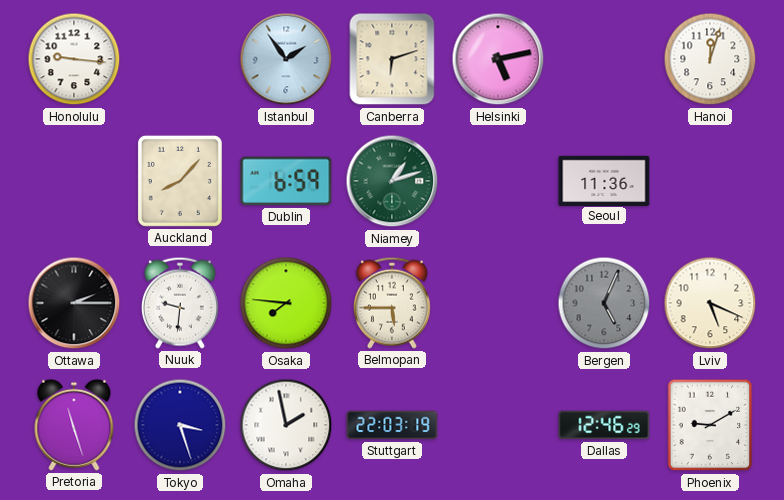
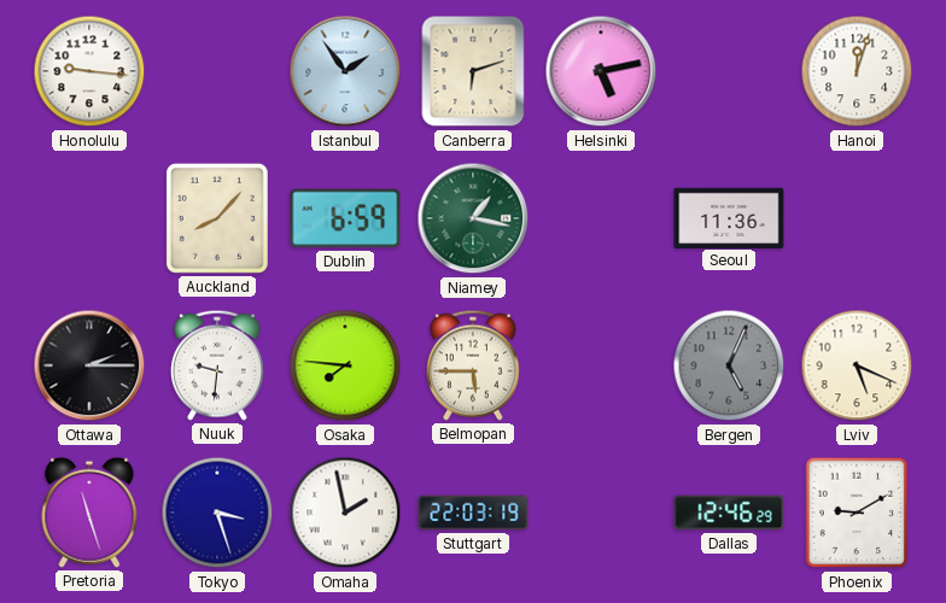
Niamey: 1:12 -> 1:17 (473, 218)
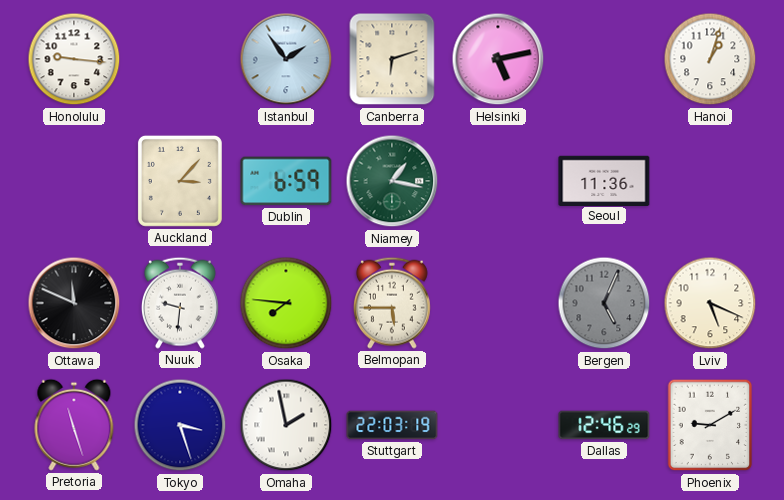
Hanoi: 12:03 -> 1:03 (710, 59)
Auckland: 8:07 -> 3:07 (180, 181)
Ottawa: 2:15 -> 11:49 (74, 303)
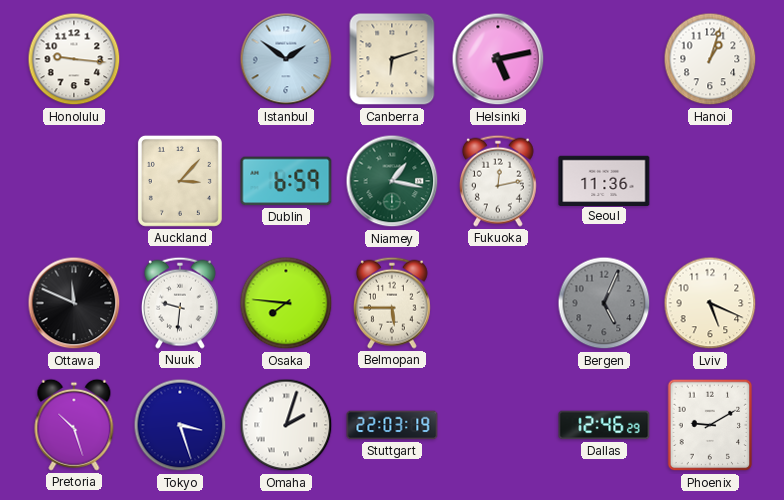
Istanbul: 1:54 -> 1:51 (286, 59)
Fukuoka: none -> 12:13 (498, 181)
Pretoria: 11:27 -> 10:27 (74, 425)
Omaha: 1:58 -> 2:03 (286, 425)
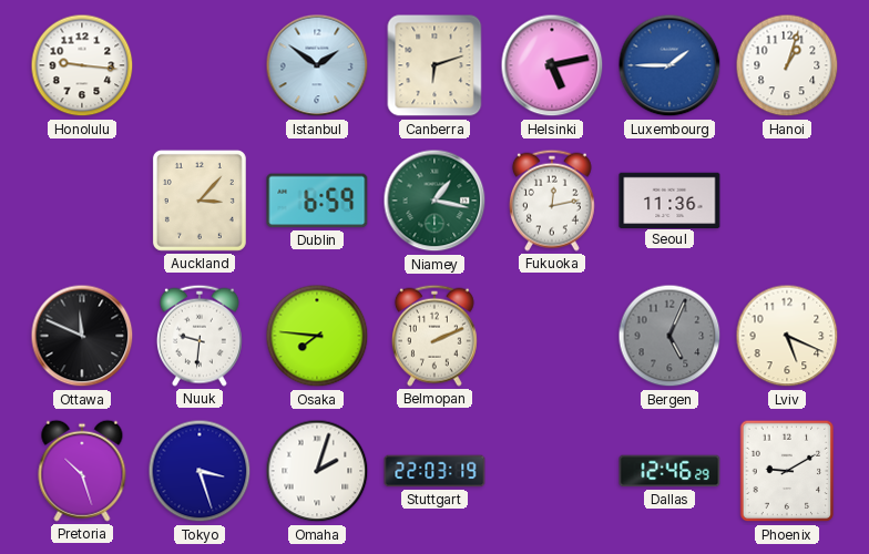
Luxembourg: none -> 1:45 (669, 65)
Belmopan: 5:45 -> 2:11 (434, 336)
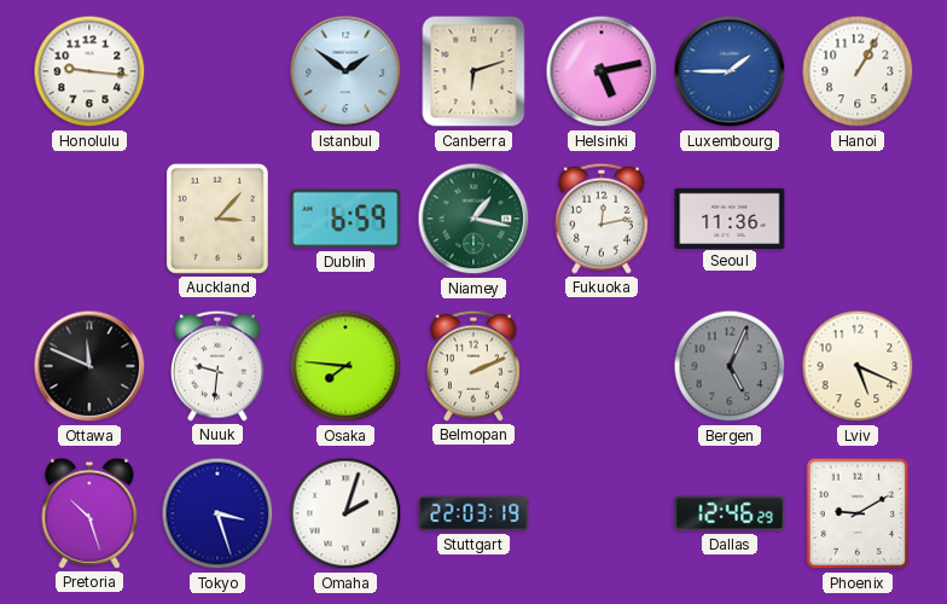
Hanoi: 1:03 -> 1:05 (858, 71)
